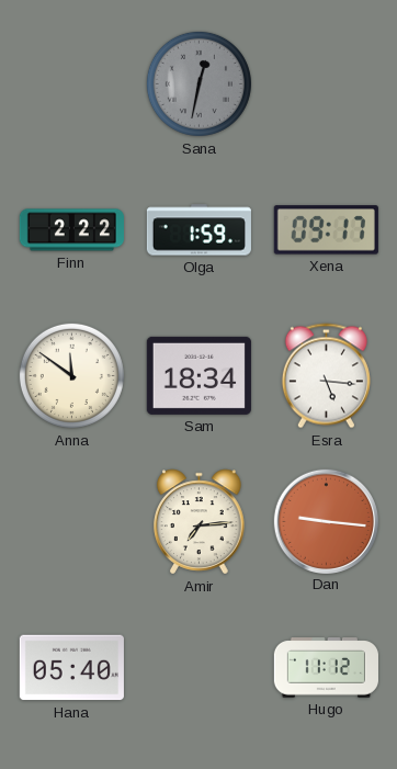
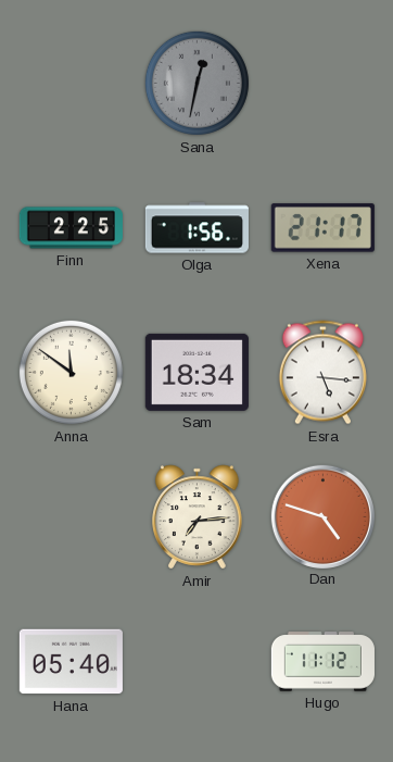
Finn: 2:22 -> 2:25 (71, 228)
Olga: 1:59 -> 1:56 (196, 228)
Xena: 09:17 -> 21:17 (322, 228)
Dan: 9:16 -> 4:48 (322, 516)
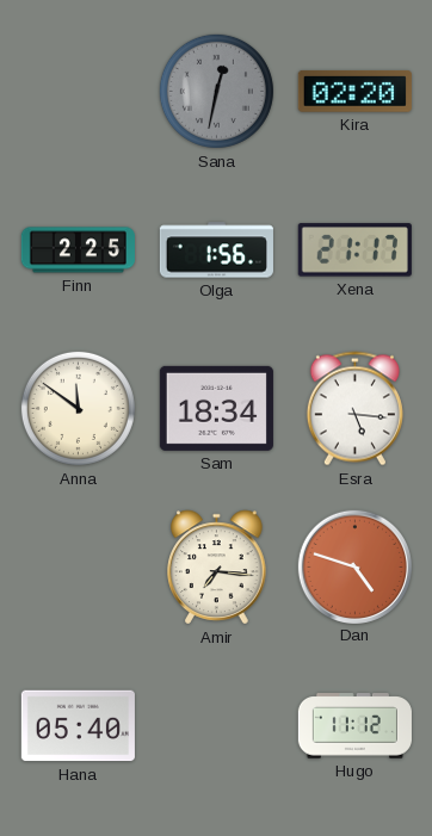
Kira: none -> 02:20 (354, 92)
Amir: 7:14 -> 7:16 (217, 568)
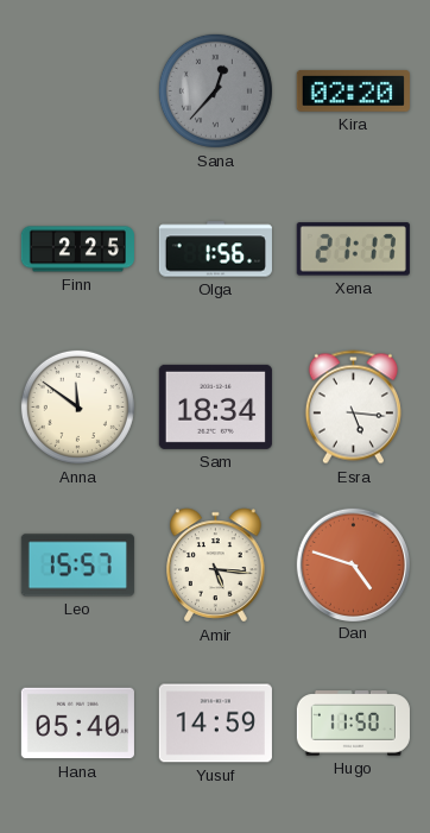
Sana: 12:32 -> 12:37 (215, 90)
Leo: none -> 15:57 (77, 566)
Amir: 7:16 -> 5:16 (216, 566)
Yusuf: none -> 14:59 (215, 724)
Hugo: 11:12 -> 11:50 (353, 724)
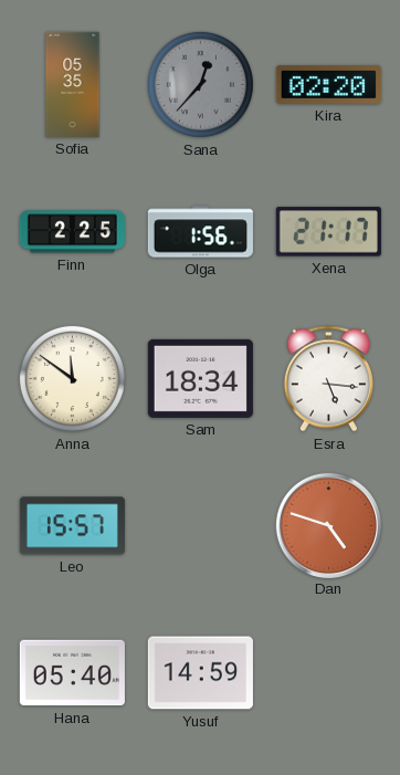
Sofia: none -> 05:35 (73, 84)
Amir: 5:16 -> none (216, 566)
Hugo: 11:50 -> none (353, 724)
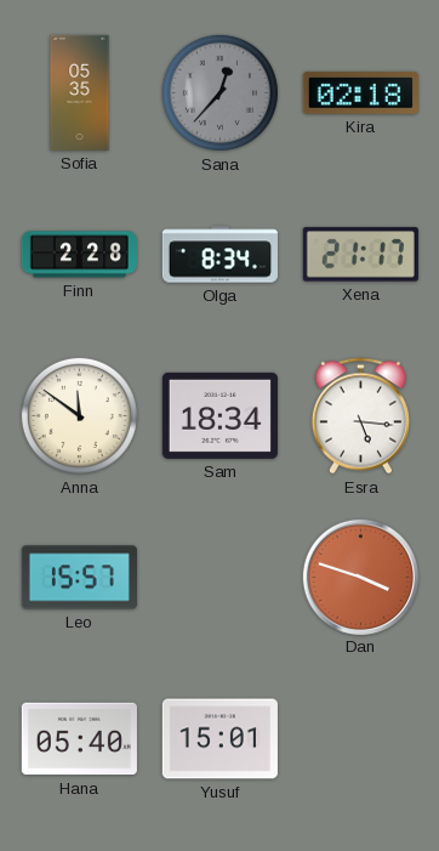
Kira: 02:20 -> 02:18 (360, 93)
Finn: 2:25 -> 2:28 (79, 255)
Olga: 1:56 -> 8:34 (219, 255)
Dan: 4:48 -> 3:48 (360, 577)
Yusuf: 14:59 -> 15:01 (219, 739)
